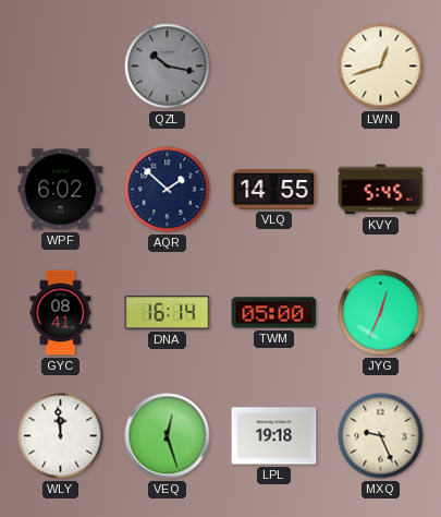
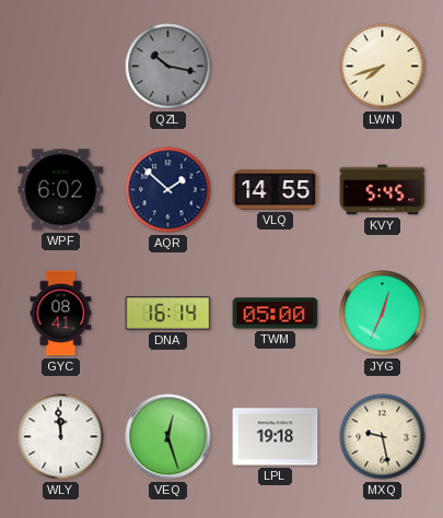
LWN: 12:42 -> 7:42 (383, 67)
MXQ: 9:26 -> 9:28 (383, 437)
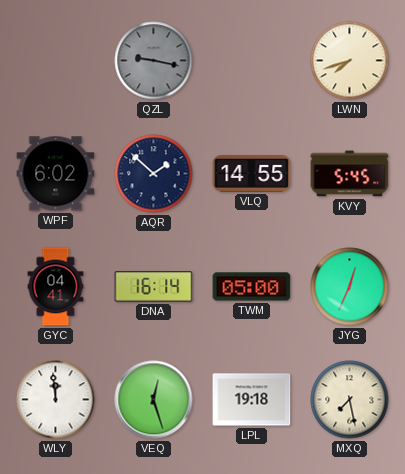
QZL: 10:17 -> 9:17 (154, 61)
GYC: 08:41 -> 04:41 (56, 287)
MXQ: 9:28 -> 7:28 (350, 400)
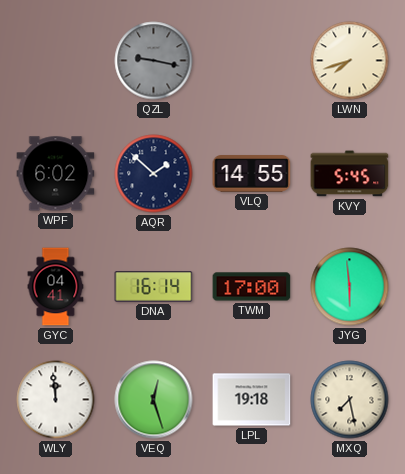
TWM: 05:00 -> 17:00 (252, 287)
JYG: 12:34 -> 5:59 (350, 287)
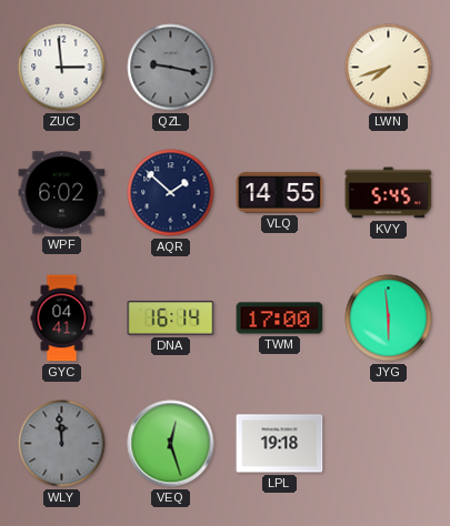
ZUC: none -> 2:59 (62, 68)
WLY dial: white -> grey (62, 444)
MXQ: 7:28 -> none (350, 400)
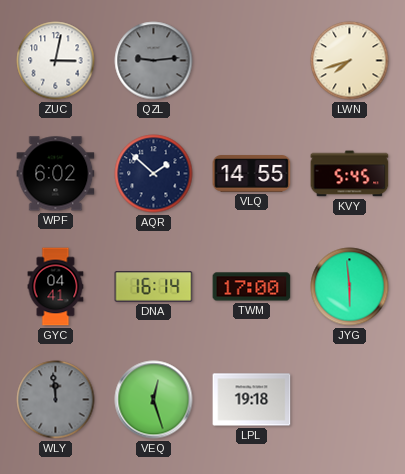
ZUC: 2:59 -> 3:02 (56, 61)
QZL: 9:17 -> 9:14 (154, 61)
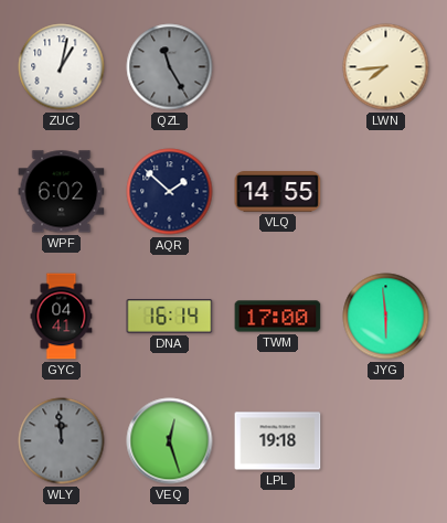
ZUC: 3:02 -> 1:02 (62, 67)
QZL: 9:14 -> 11:25 (170, 67)
LWN: 7:42 -> 7:44 (386, 67)
KVY: 5:45 -> none (350, 174)
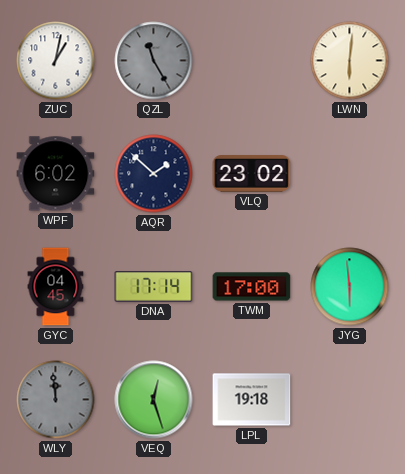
LWN: 7:44 -> 6:01 (350, 61)
VLQ: 14:55 -> 23:02 (252, 174)
GYC: 04:41 -> 04:45 (56, 287)
DNA: 16:14 -> 17:14 (154, 287)
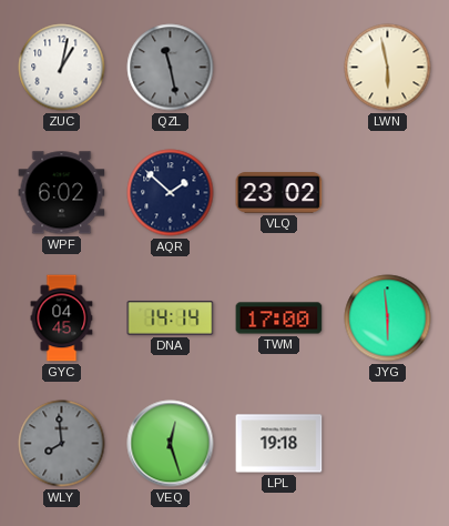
QZL: 11:25 -> 11:28 (171, 68)
LWN: 6:01 -> 5:58 (388, 68)
DNA: 17:14 -> 14:14 (171, 318)
WLY: 11:59 -> 7:59 (62, 444)
